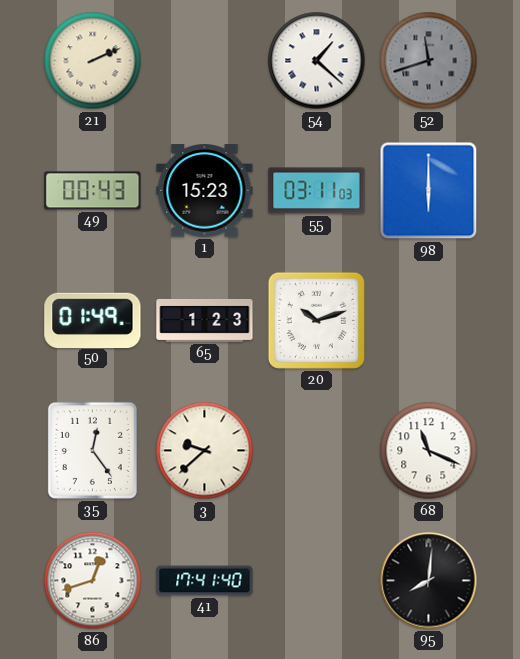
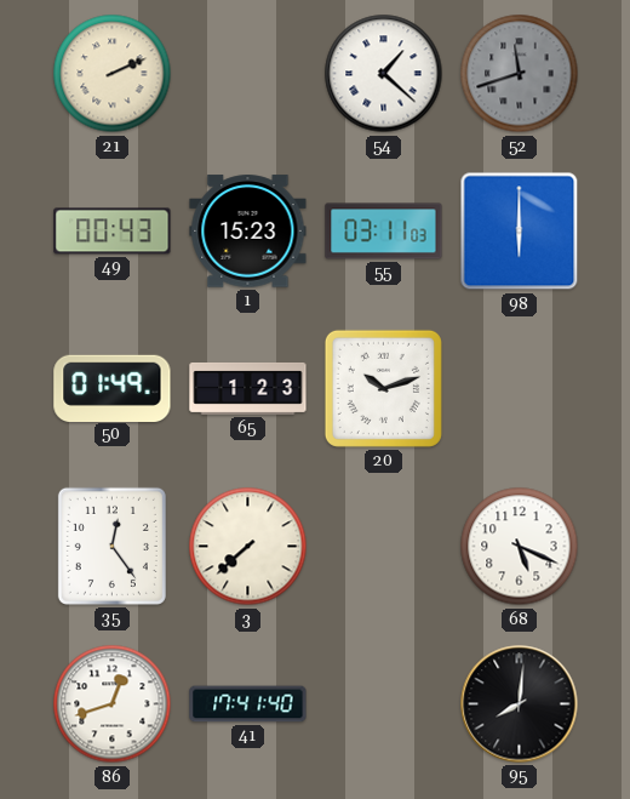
3: 9:38 -> 7:38 (248, 547)
68: 11:19 -> 5:19 (520, 547)
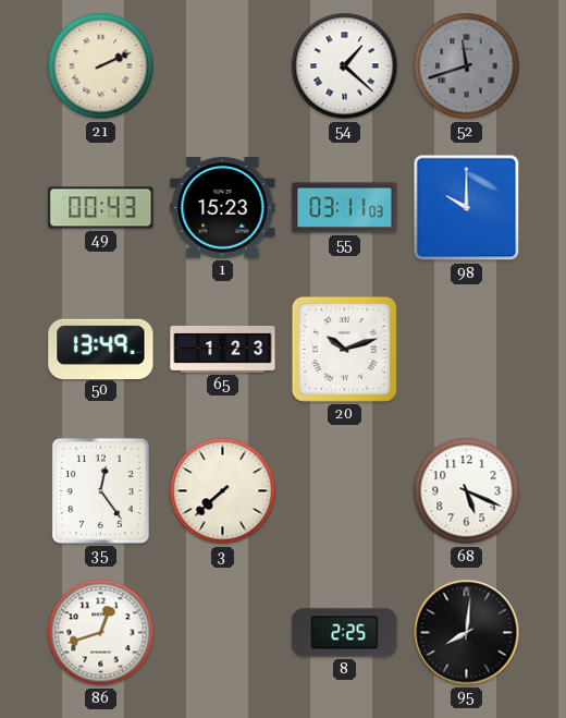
98: 6:00 -> 10:00 (467, 208)
50: 01:49 -> 13:49 (101, 349)
41: 17:41 -> none (248, 704)
8: none -> 2:25 (345, 633)
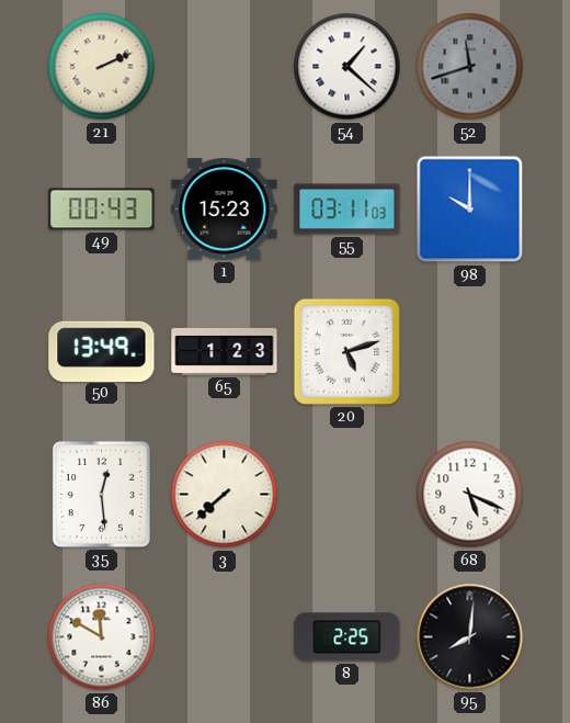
20: 10:12 -> 5:12 (346, 351)
35: 12:24 -> 12:29 (101, 494)
86: 12:42 -> 11:50 (102, 637)
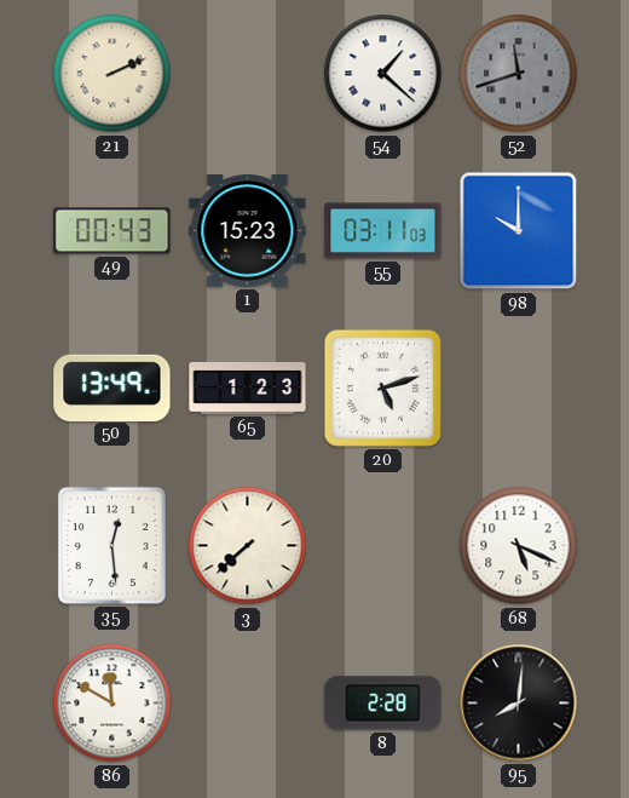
8: 2:25 -> 2:28 (383, 704)
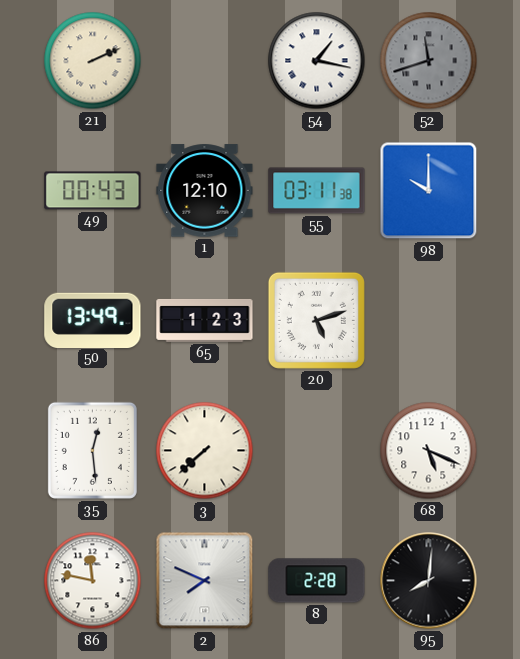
54: 1:22 -> 1:17 (317, 61)
1: 15:23 -> 12:10 (205, 191)
55: 03:11:03 -> 03:11:38 (317, 191)
86: 11:50 -> 11:47 (93, 581)
2: none -> 7:49 (205, 581)
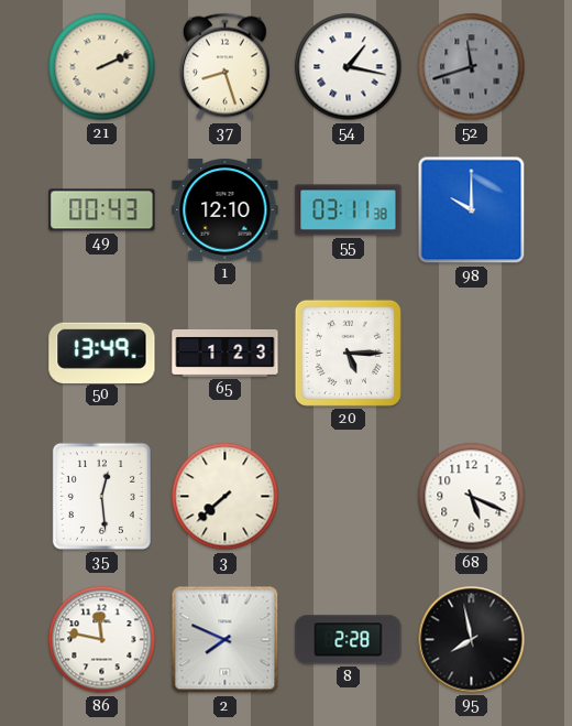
37: none -> 8:27 (226, 67)
20: 5:12 -> 5:15 (348, 353)
95: 8:01 -> 7:58 (472, 640)
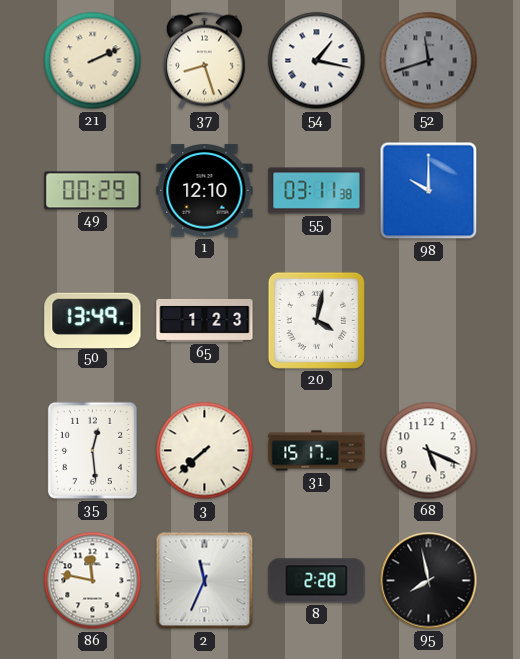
49: 00:43 -> 00:29 (93, 191)
20: 5:15 -> 4:02 (316, 320)
31: none -> 15:17 (317, 451)
2: 7:49 -> 11:34 (205, 581)
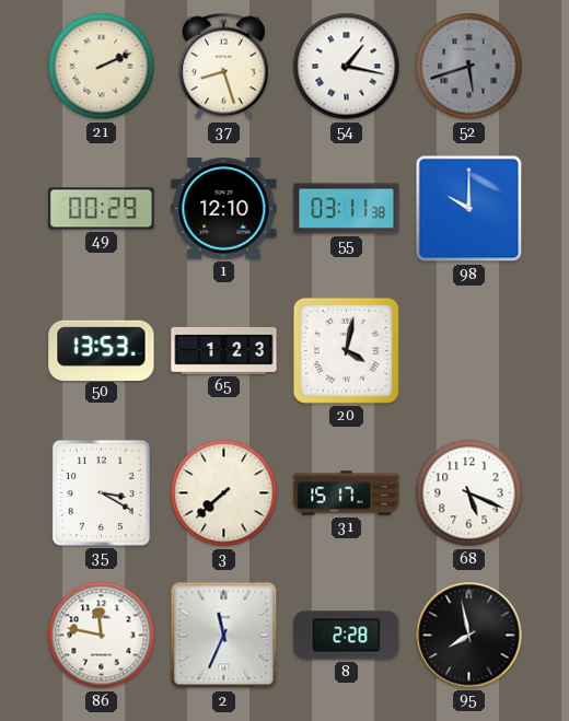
52: 11:42 -> 5:42 (469, 67)
50: 13:49 -> 13:53 (102, 350)
35: 12:29 -> 3:20 (101, 492)
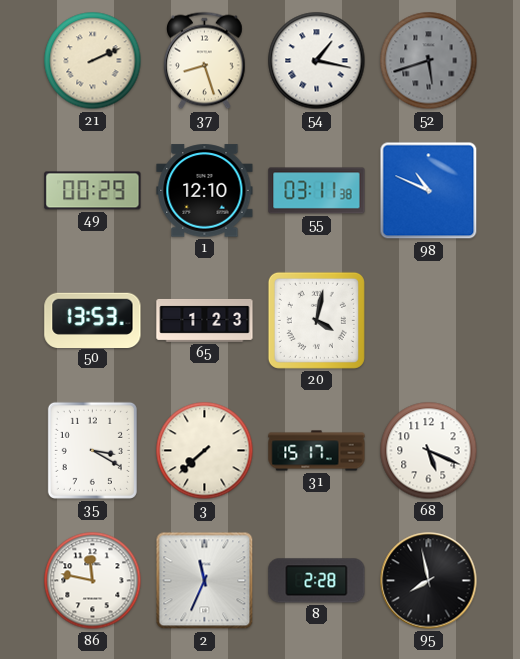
98: 10:00 -> 10:49 (429, 191)
